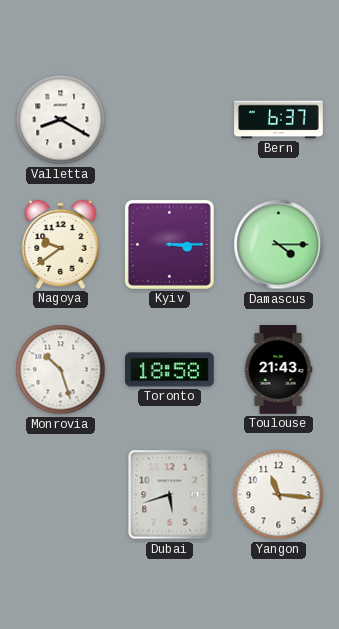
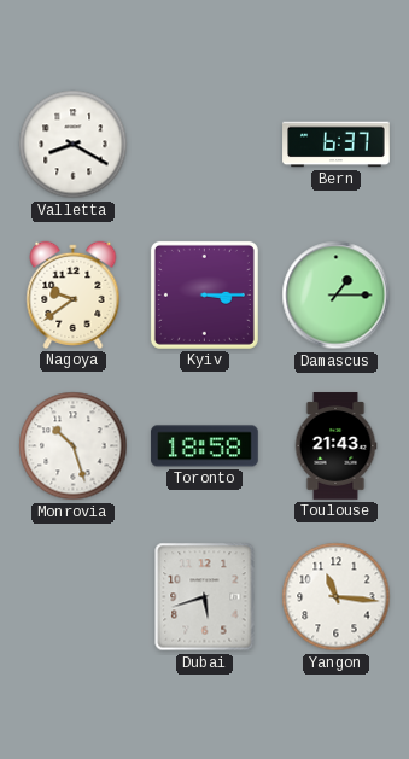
Damascus: 4:15 -> 1:15 (337, 296)
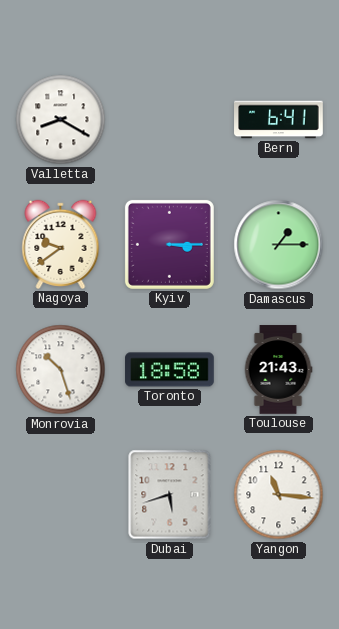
Bern: 6:37 -> 6:41 (279, 120)
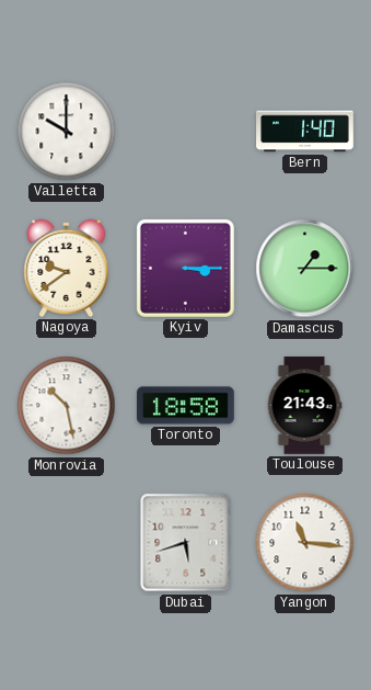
Valletta: 8:20 -> 10:00 (67, 132)
Bern: 6:41 -> 1:40 (305, 132)
Monrovia: 10:27 -> 10:28 (67, 406)
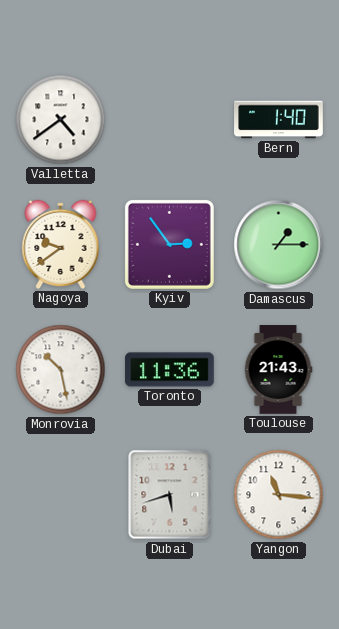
Valletta: 10:00 -> 4:39 (61, 120)
Kyiv: 3:15 -> 2:54 (169, 244)
Toronto: 18:58 -> 11:36 (170, 370)
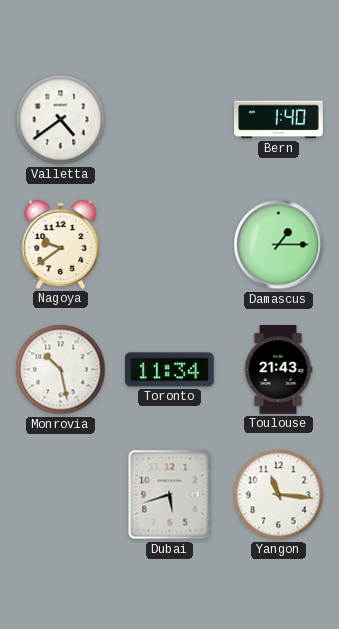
Kyiv: 2:54 -> none (169, 244)
Toronto: 11:36 -> 11:34 (170, 370)
